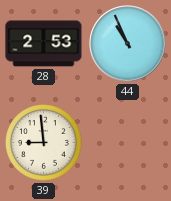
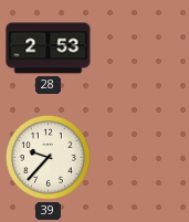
44: 10:56 -> none (128, 44)
39: 8:59 -> 9:37 (49, 158)
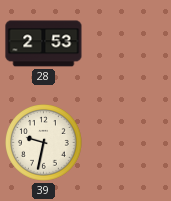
39: 9:37 -> 9:32 (44, 143)
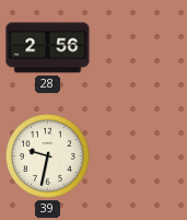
28: 2:53 -> 2:56 (48, 48)
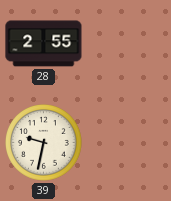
28: 2:56 -> 2:55 (44, 44)
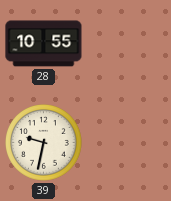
28: 2:55 -> 10:55 (44, 44)
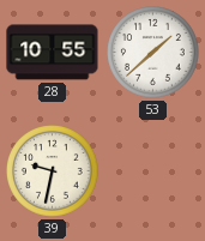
53: none -> 1:38 (153, 53)
